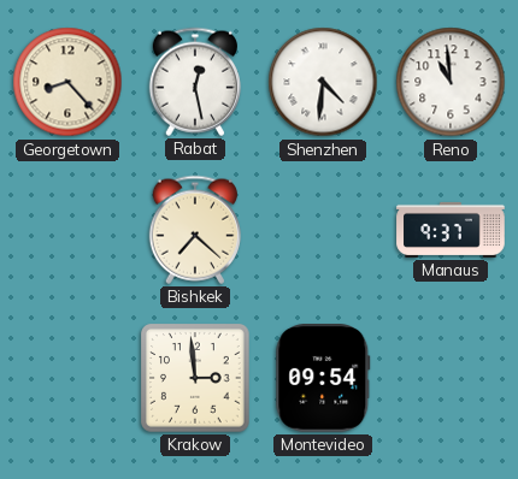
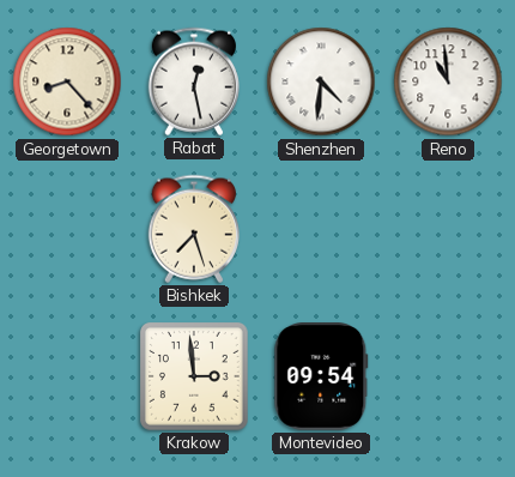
Bishkek: 7:22 -> 7:27 (194, 229)
Manaus: 9:37 -> none (451, 230)
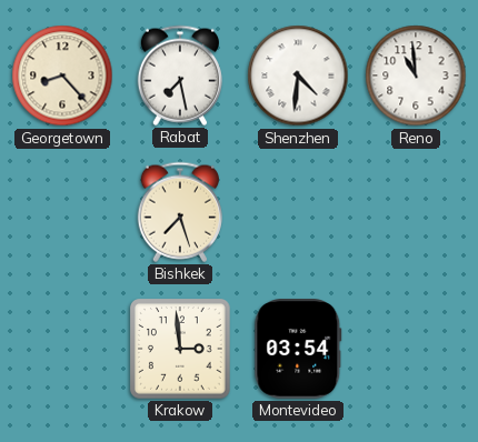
Rabat: 12:28 -> 7:28 (180, 76)
Montevideo: 09:54 -> 03:54 (298, 349)
